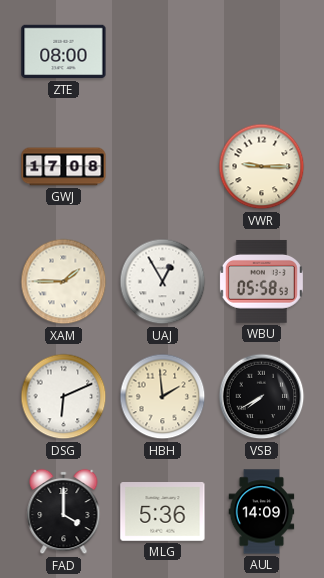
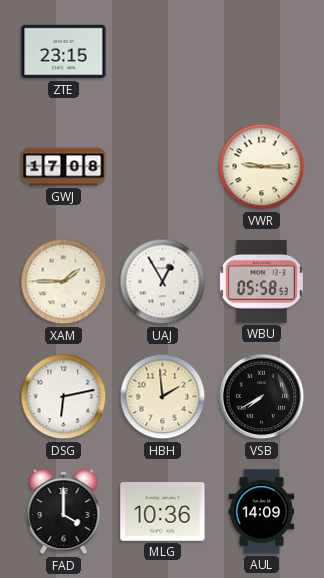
ZTE: 08:00 -> 23:15 (64, 52)
DSG: 6:11 -> 6:13 (64, 397)
MLG: 5:36 -> 10:36 (163, 512)
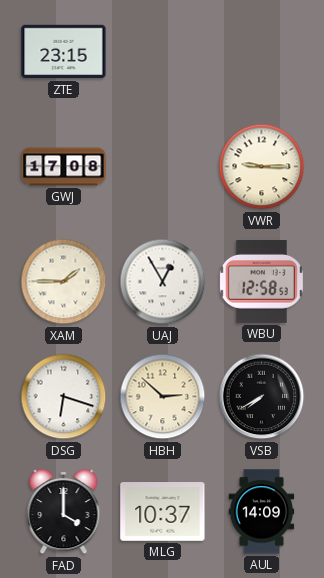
WBU: 05:58 -> 12:58 (261, 281)
DSG: 6:13 -> 6:18 (64, 397)
HBH: 1:59 -> 2:52 (163, 397)
MLG: 10:36 -> 10:37 (163, 512)
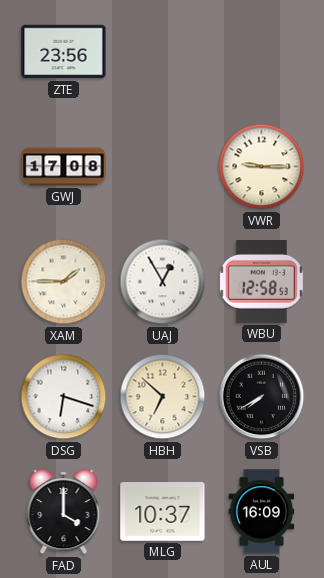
ZTE: 23:15 -> 23:56 (64, 52)
HBH: 2:52 -> 6:52 (163, 397)
AUL: 14:09 -> 16:09 (262, 512)
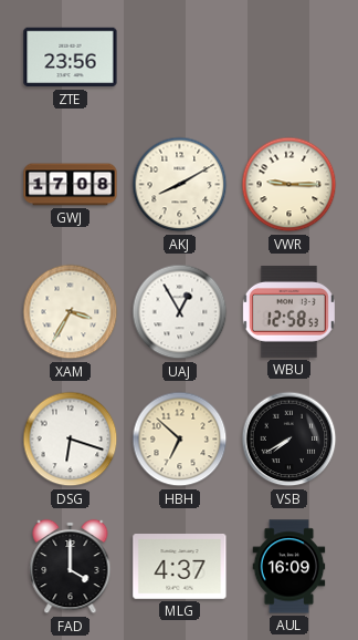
AKJ: none -> 8:10 (180, 185)
XAM: 1:45 -> 3:35 (71, 312)
MLG: 10:37 -> 4:37 (180, 567)
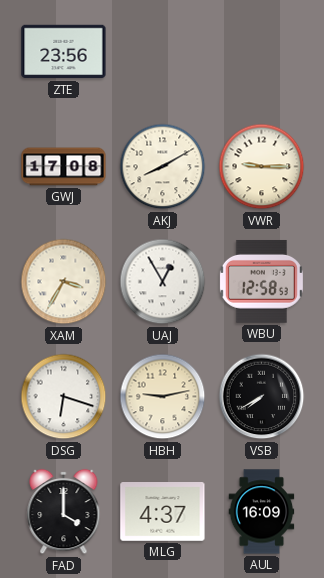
HBH: 6:52 -> 9:13 (163, 397)
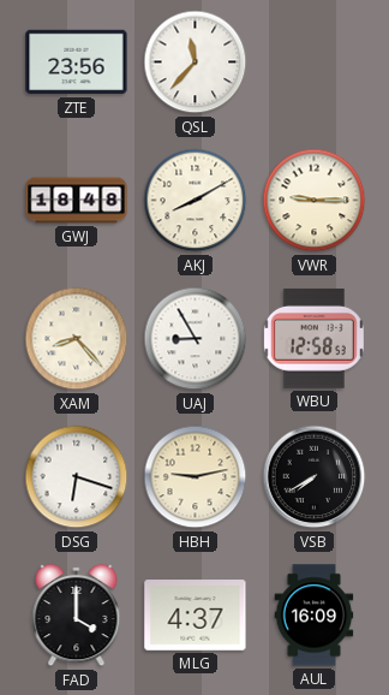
QSL: none -> 11:37 (196, 63)
GWJ: 17:08 -> 18:48 (77, 201)
XAM: 3:35 -> 8:23 (77, 339)
UAJ: 12:55 -> 8:55 (196, 339)
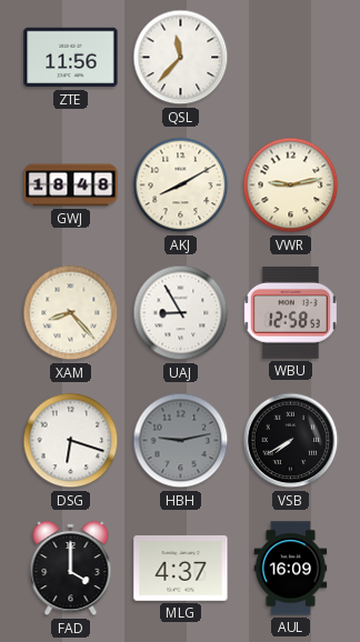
ZTE: 23:56 -> 11:56 (71, 58)
VWR: 9:15 -> 9:13 (291, 185)
HBH dial: cream -> grey (181, 441)
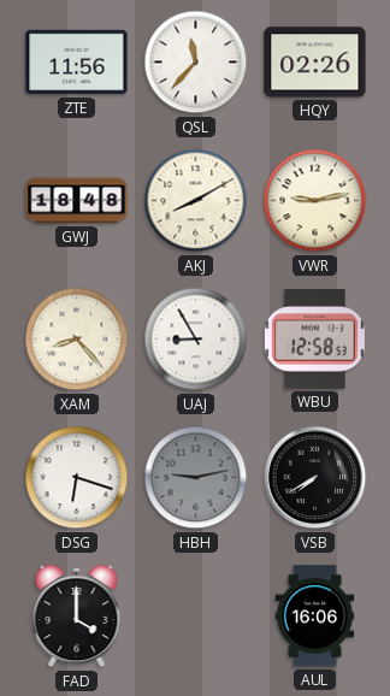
HQY: none -> 02:26 (315, 63)
MLG: 4:37 -> none (181, 569)
AUL: 16:09 -> 16:06 (315, 617)
